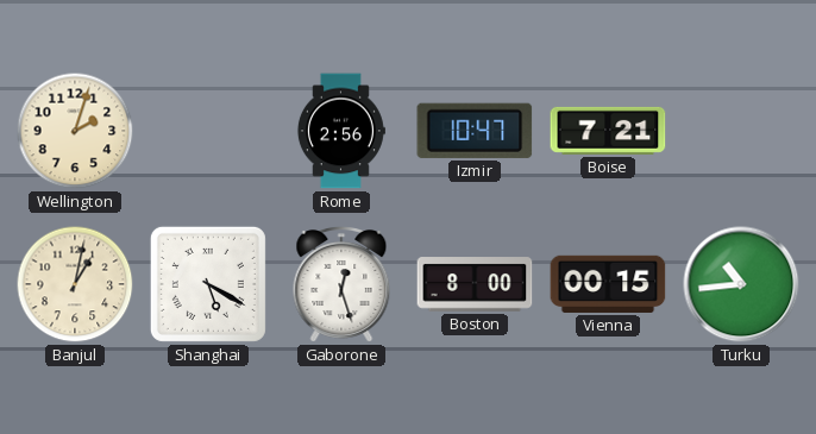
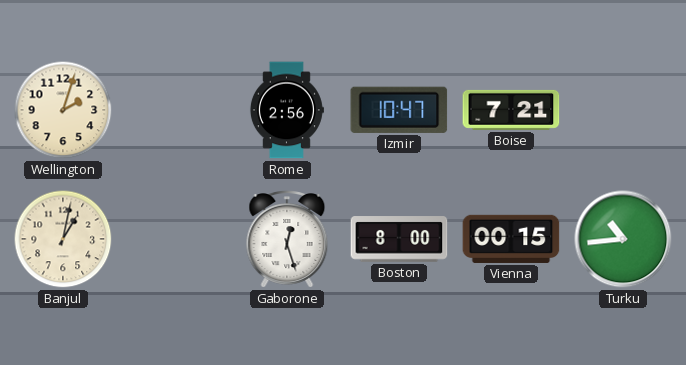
Shanghai: 5:20 -> none (208, 284)
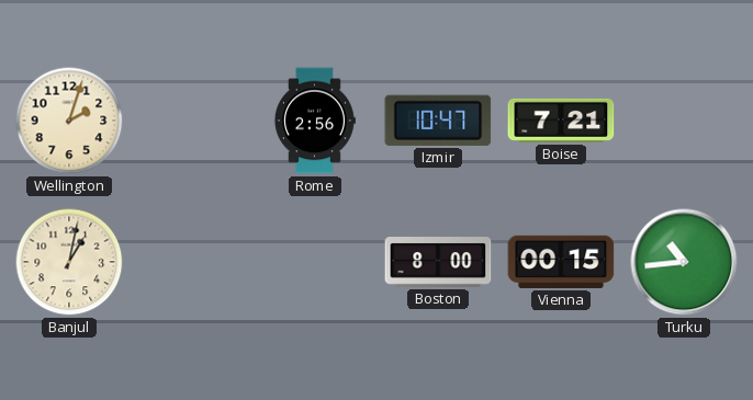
Gaborone: 12:27 -> none (287, 240)
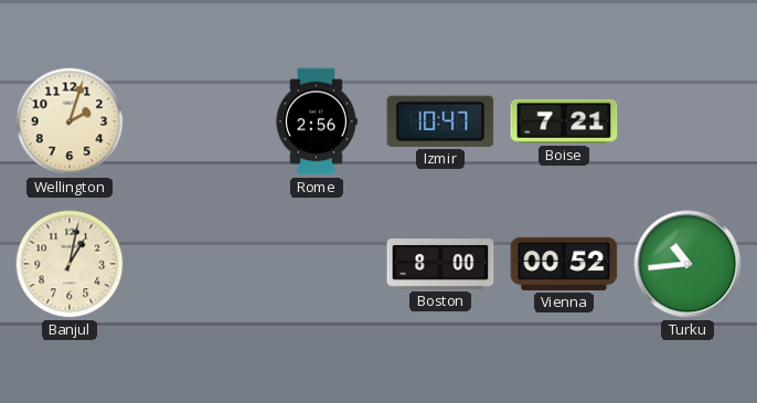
Vienna: 00:15 -> 00:52 (564, 264)
